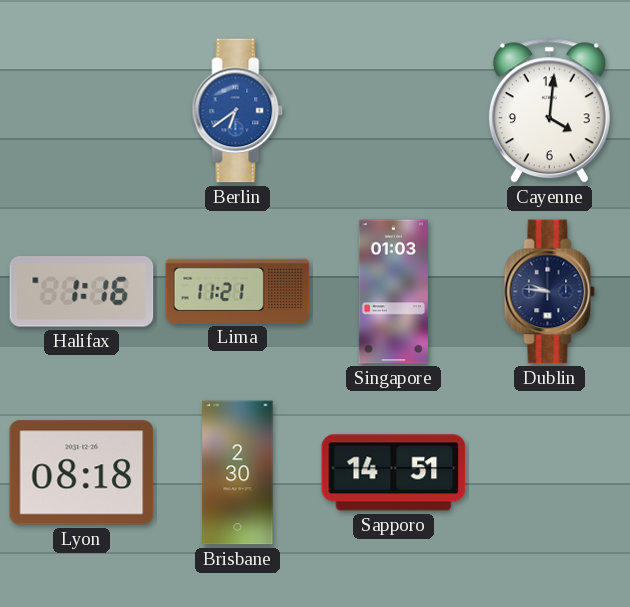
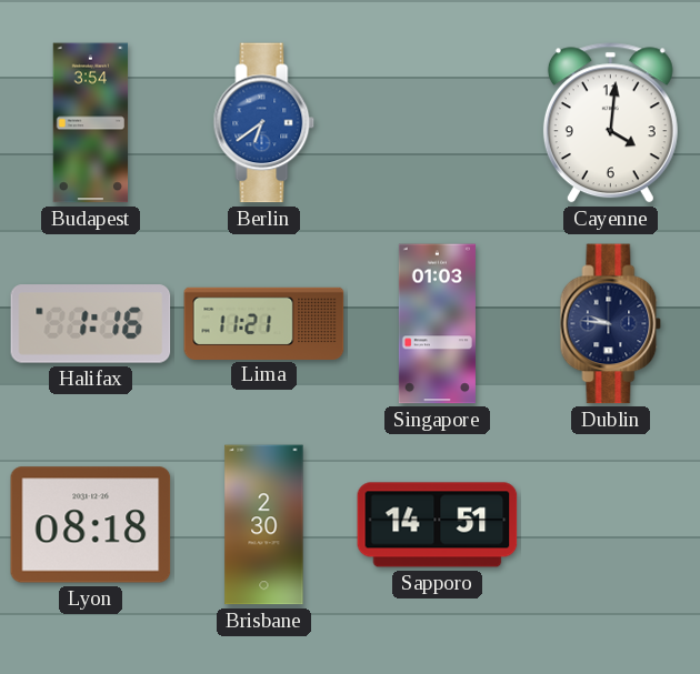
Budapest: none -> 3:54 (91, 123)
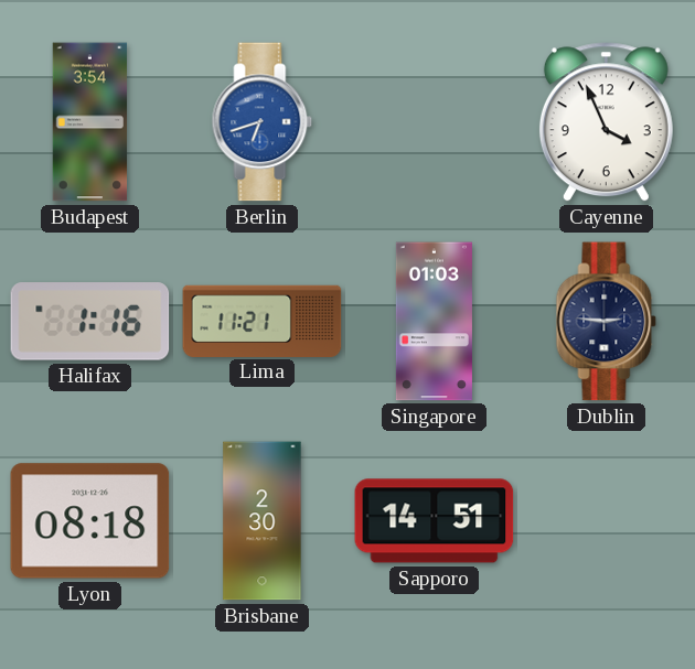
Berlin: 6:39 -> 6:42 (263, 122)
Cayenne: 4:01 -> 3:56 (606, 122)
Dublin: 9:46 -> 2:46 (607, 322)
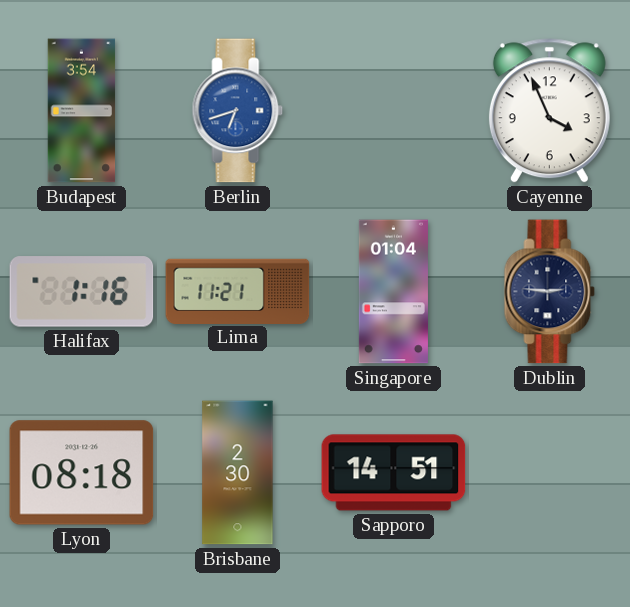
Singapore: 01:03 -> 01:04 (393, 292)
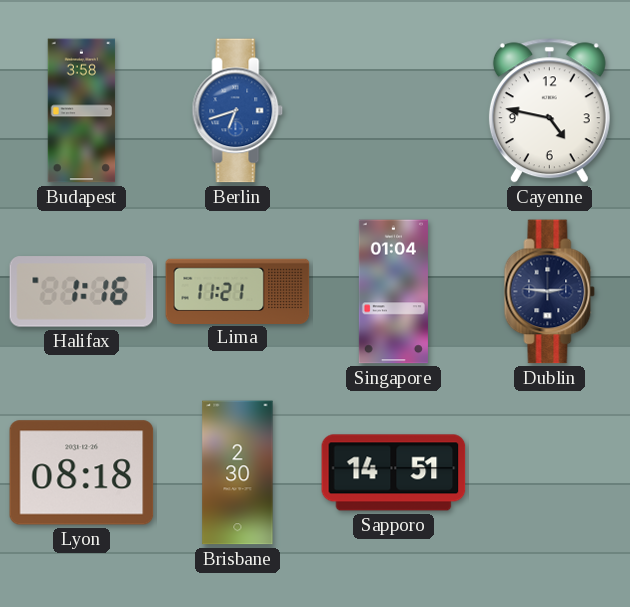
Budapest: 3:54 -> 3:58 (82, 111)
Cayenne: 3:56 -> 4:47 (549, 111)
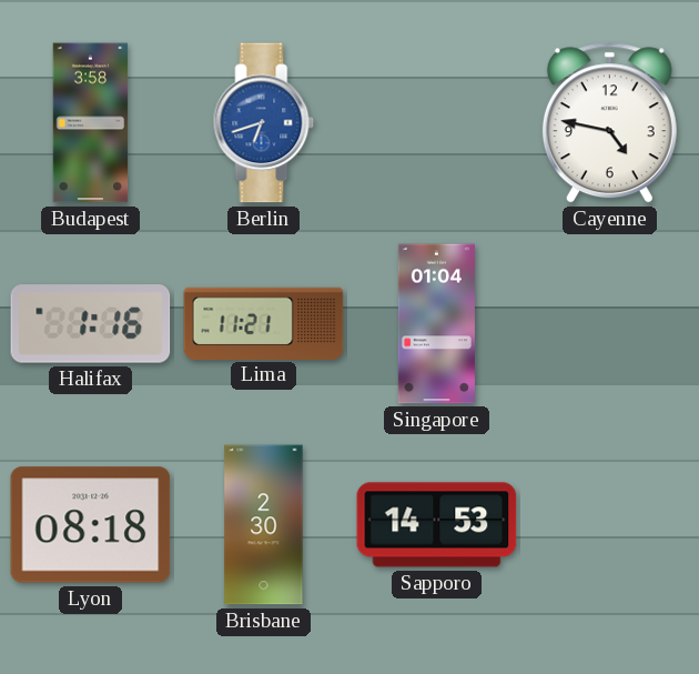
Dublin: 2:46 -> none (550, 292)
Sapporo: 14:51 -> 14:53 (437, 525)
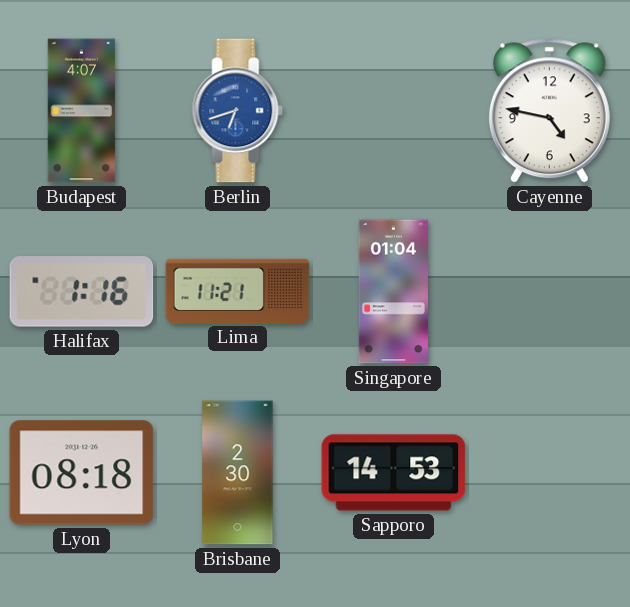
Budapest: 3:58 -> 4:07 (82, 111)
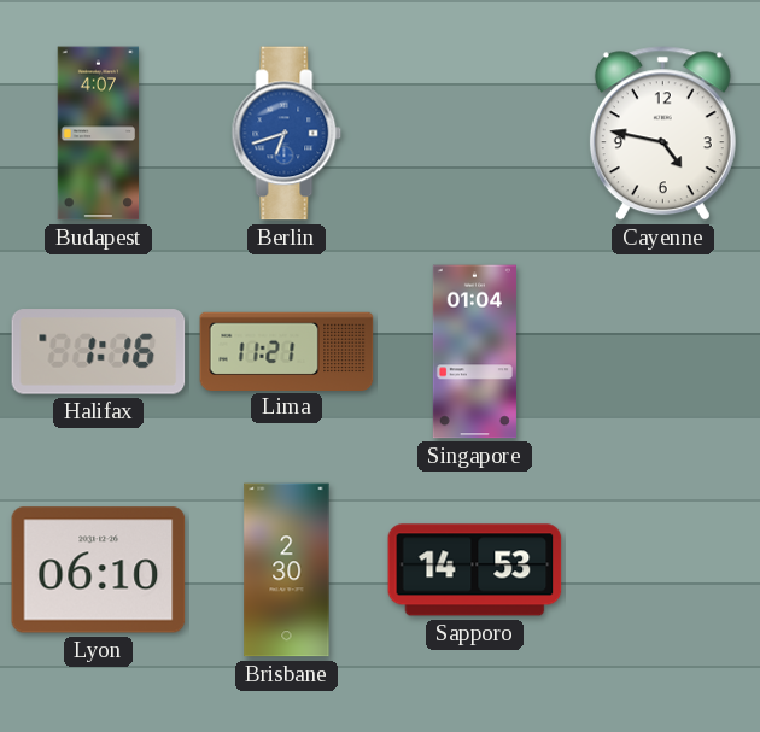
Lyon: 08:18 -> 06:10 (99, 570)
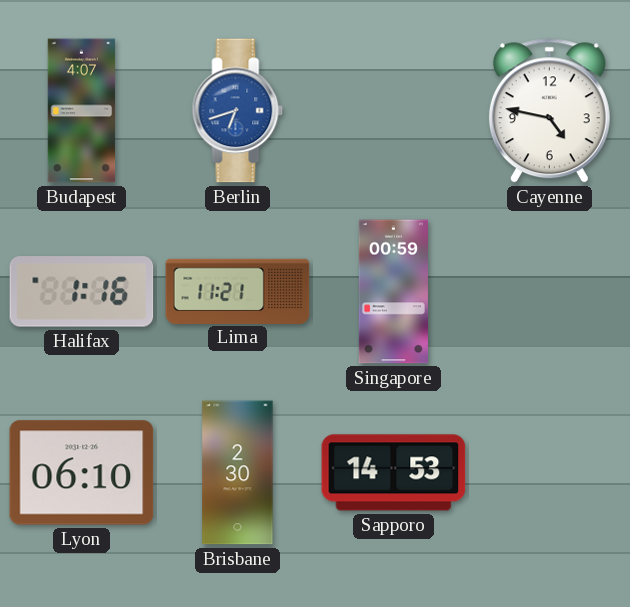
Singapore: 01:04 -> 00:59 (393, 292)
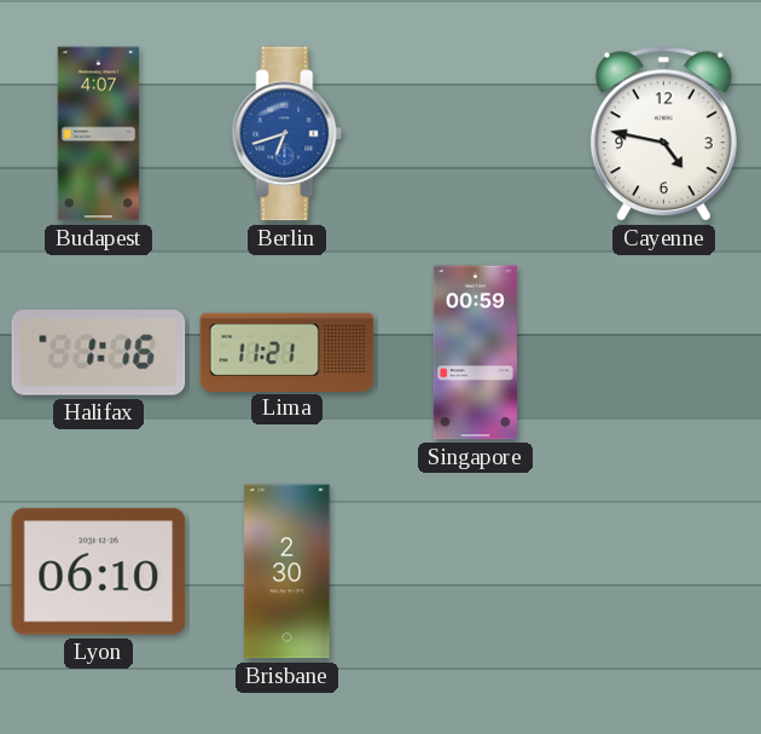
Sapporo: 14:53 -> none (394, 473)
